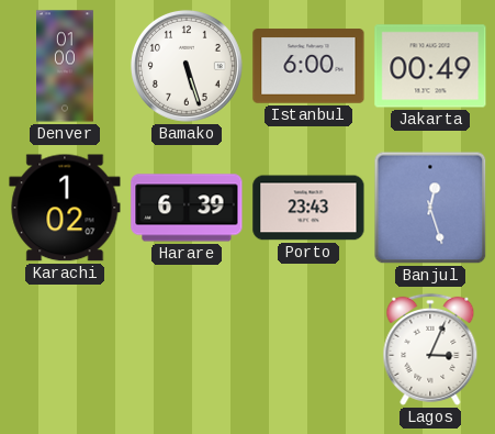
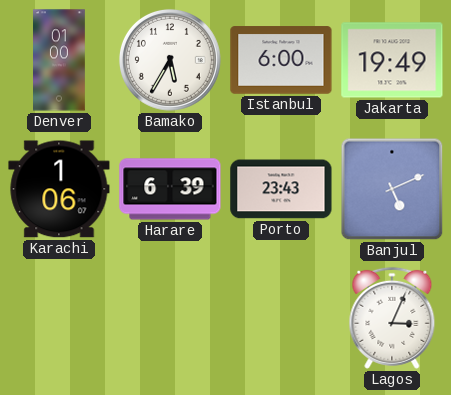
Bamako: 5:27 -> 5:35 (170, 60)
Jakarta: 00:49 -> 19:49 (392, 60)
Karachi: 1:02 -> 1:06 (59, 189)
Banjul: 12:27 -> 5:11 (392, 189)
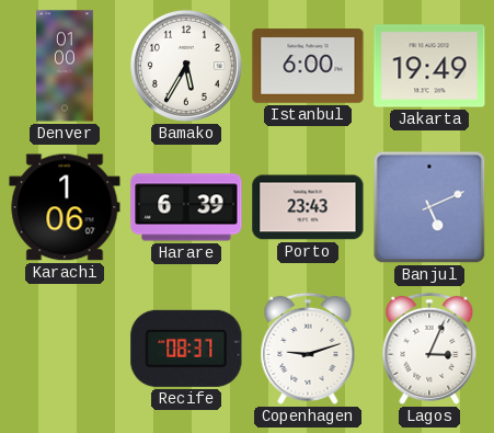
Recife: none -> 08:37 (186, 349)
Copenhagen: none -> 9:12 (308, 349)
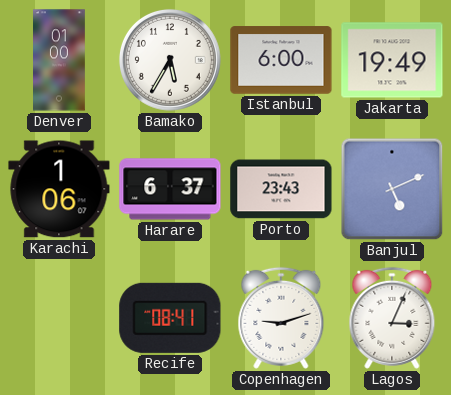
Harare: 6:39 -> 6:37 (170, 189)
Recife: 08:37 -> 08:41 (170, 318)
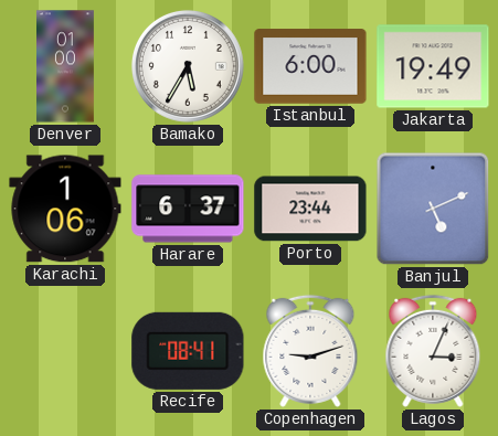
Porto: 23:43 -> 23:44 (310, 209)
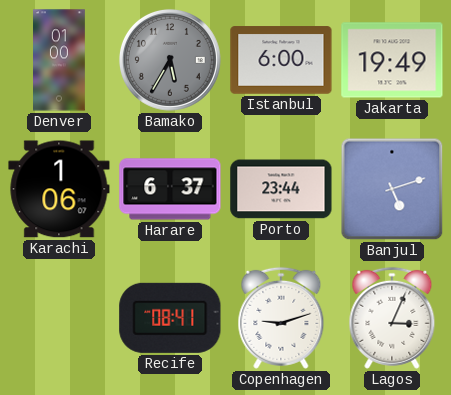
Bamako dial: white -> grey (170, 60)
Banjul: 5:11 -> 5:12 (392, 189)
